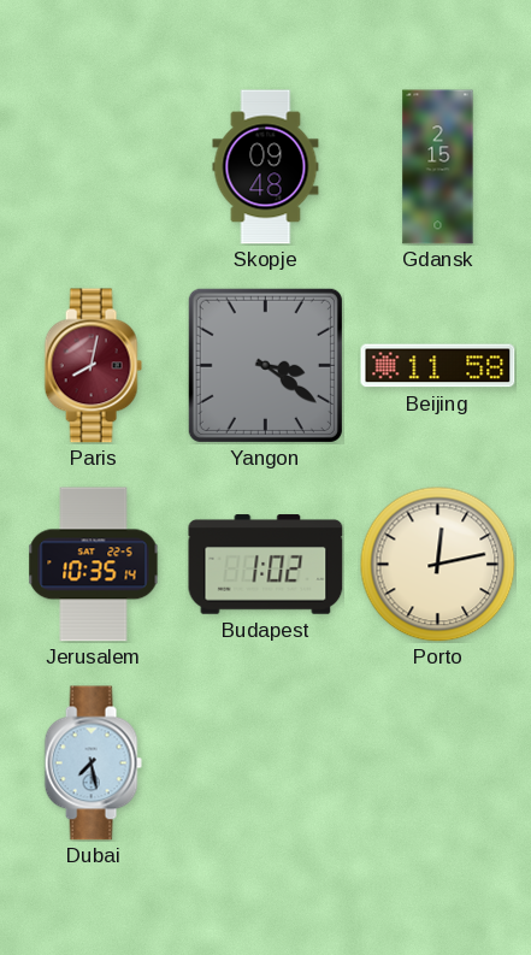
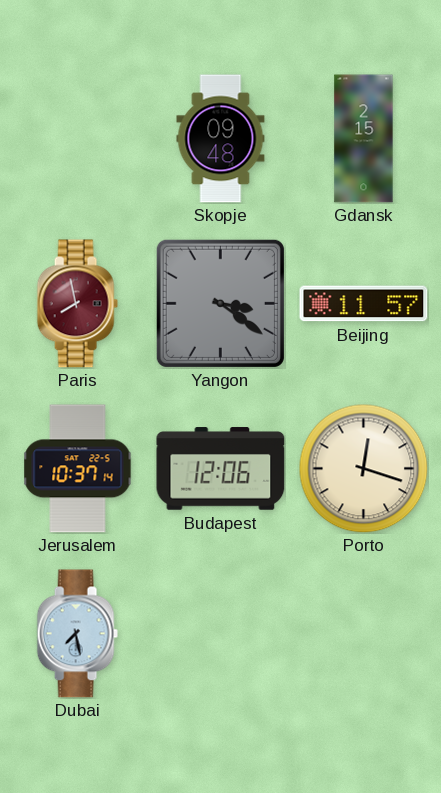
Paris: 8:02 -> 7:58 (77, 304)
Beijing: 11:58 -> 11:57 (364, 304)
Jerusalem: 10:35 -> 10:37 (78, 469)
Budapest: 1:02 -> 12:06 (221, 469)
Porto: 12:13 -> 12:18 (363, 468)
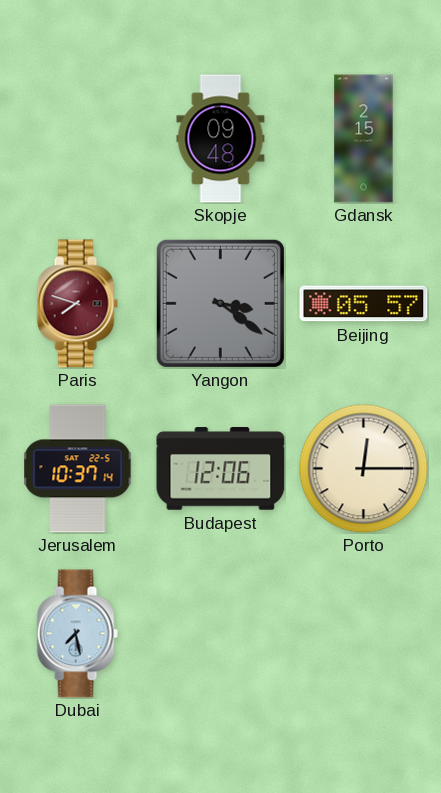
Paris: 7:58 -> 7:48 (77, 304)
Beijing: 11:57 -> 05:57 (364, 304)
Porto: 12:18 -> 12:15 (363, 468)
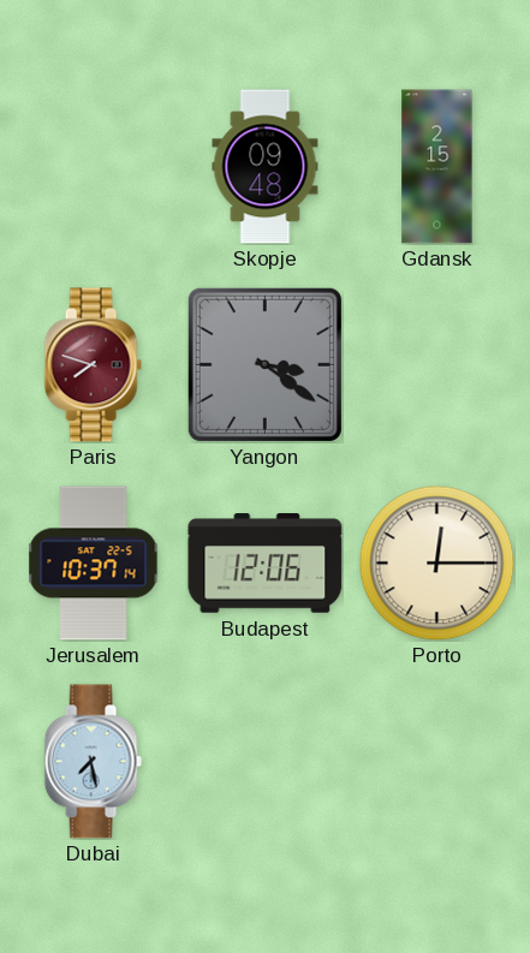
Beijing: 05:57 -> none (364, 304)
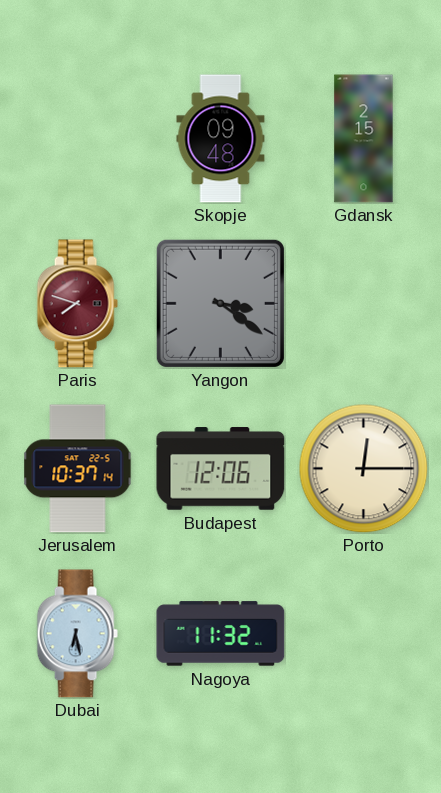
Dubai: 7:28 -> 6:28 (77, 634)
Nagoya: none -> 11:32 (221, 634)
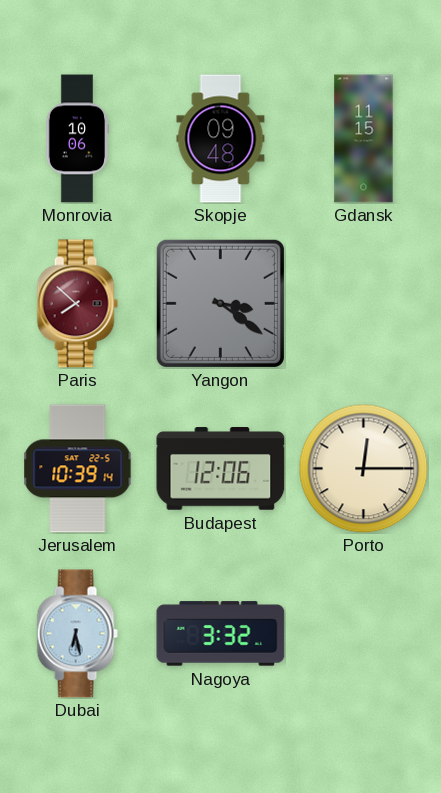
Monrovia: none -> 10:06 (76, 139)
Gdansk: 2:15 -> 11:15 (364, 139)
Paris: 7:48 -> 7:52 (77, 304)
Jerusalem: 10:37 -> 10:39 (78, 469)
Nagoya: 11:32 -> 3:32 (221, 634)
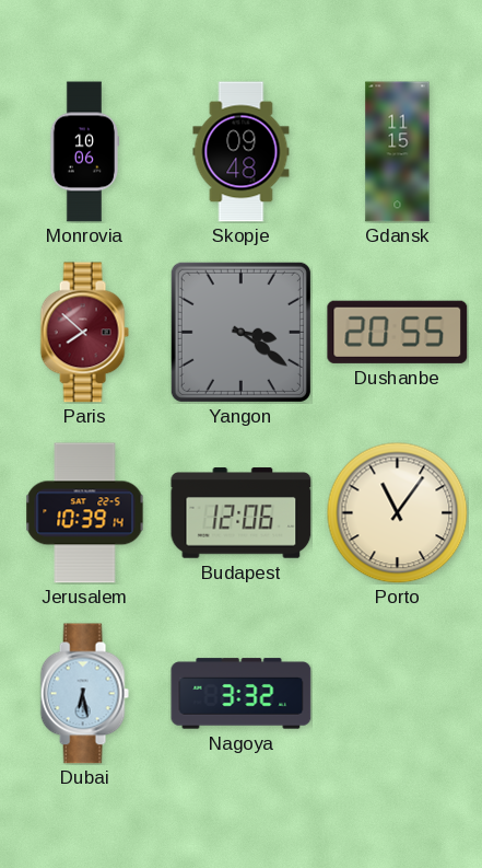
Dushanbe: none -> 20:55 (398, 332)
Porto: 12:15 -> 11:06 (397, 512)
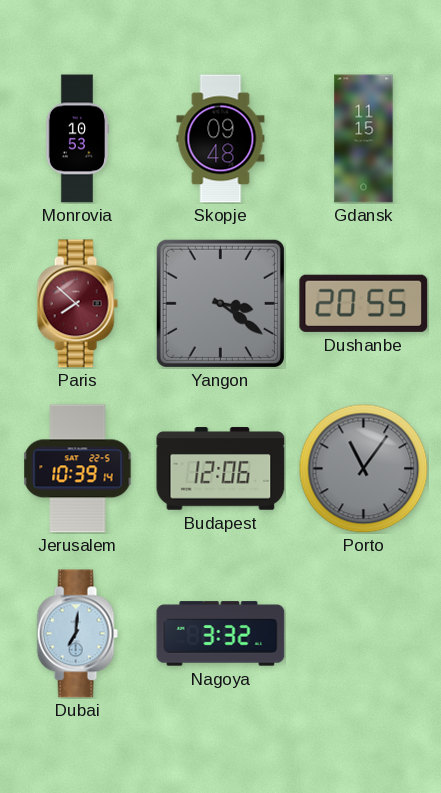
Monrovia: 10:06 -> 10:53 (76, 139)
Porto dial: cream -> grey (363, 468)
Dubai: 6:28 -> 7:01 (77, 634)
